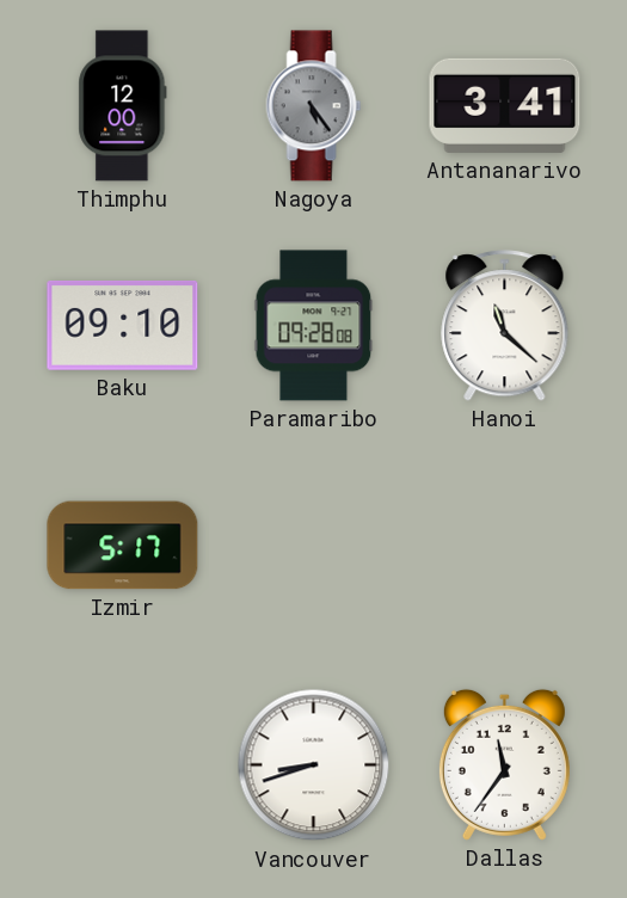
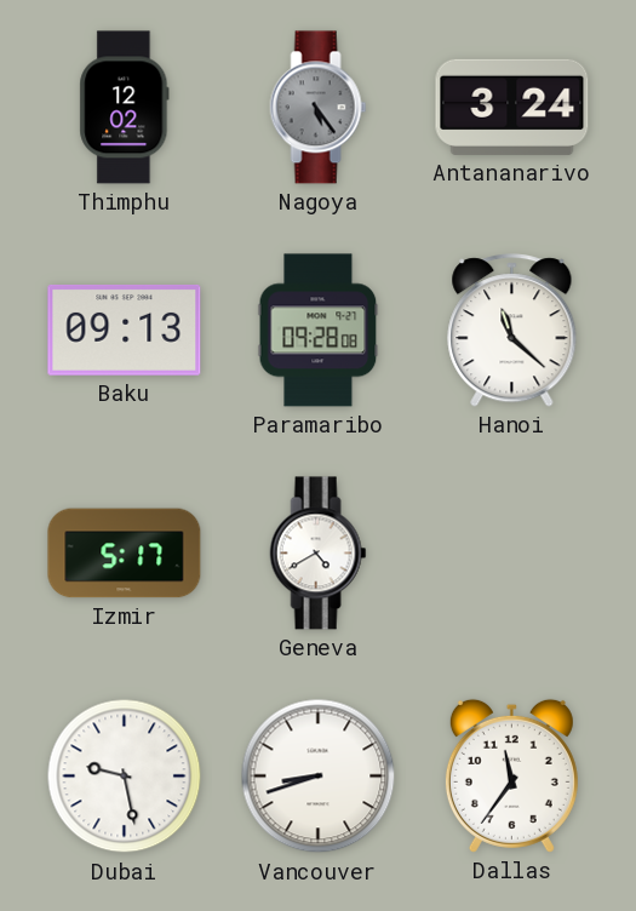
Thimphu: 12:00 -> 12:02 (125, 108)
Antananarivo: 3:41 -> 3:24 (512, 107)
Baku: 09:10 -> 09:13 (125, 330)
Geneva: none -> 4:40 (319, 554)
Dubai: none -> 9:28 (125, 777)
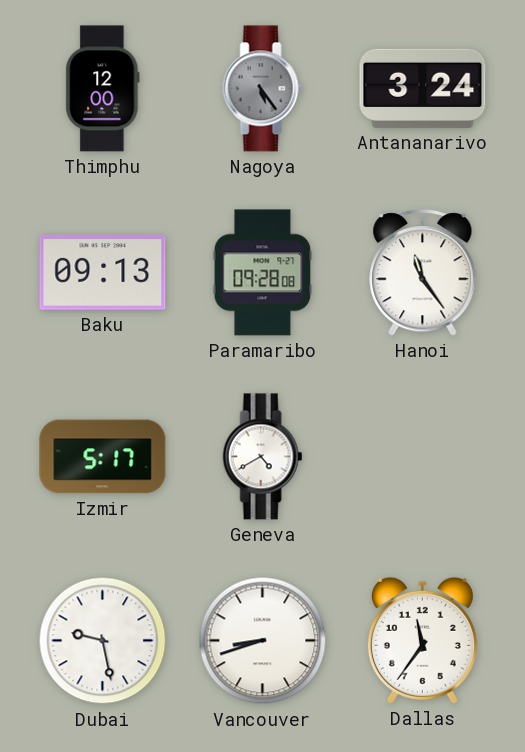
Thimphu: 12:02 -> 12:00 (103, 89)
Hanoi: 11:22 -> 11:24 (423, 273)
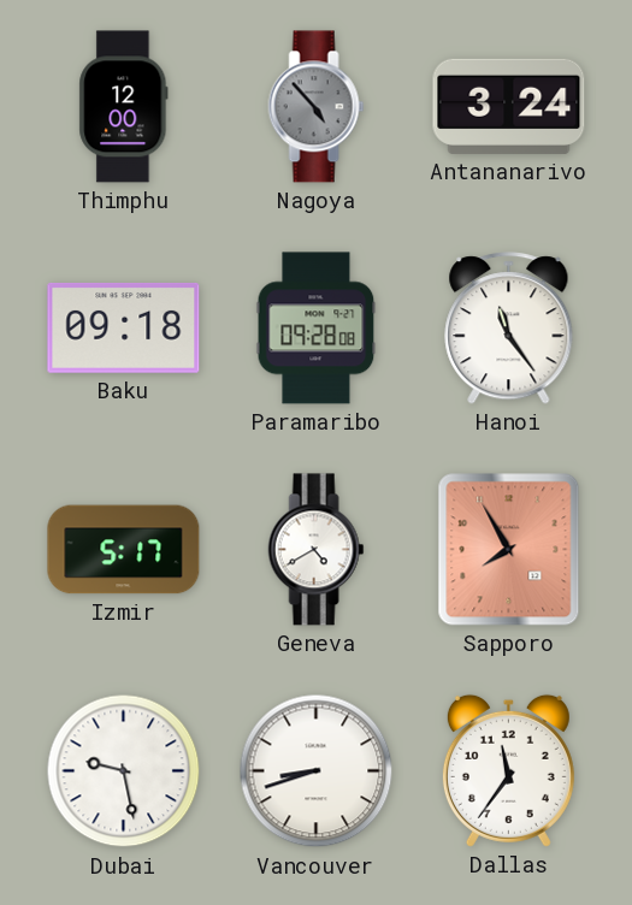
Nagoya: 5:24 -> 4:53 (317, 107)
Baku: 09:13 -> 09:18 (124, 327)
Sapporo: none -> 7:55 (509, 550)
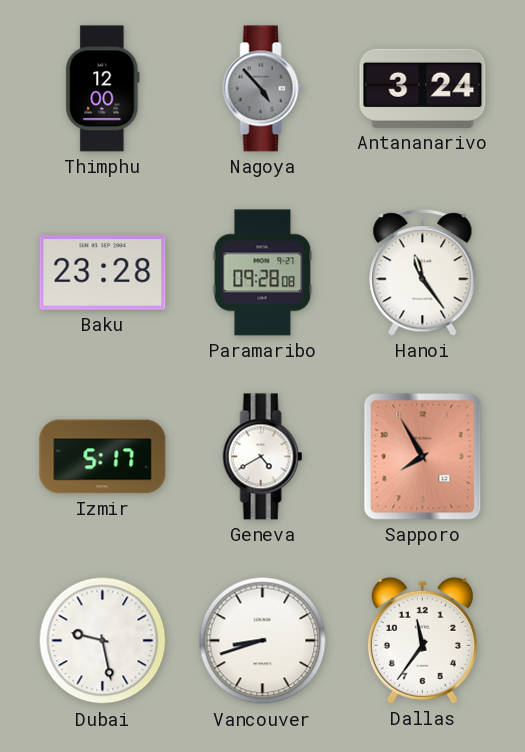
Baku: 09:18 -> 23:28 (103, 272)
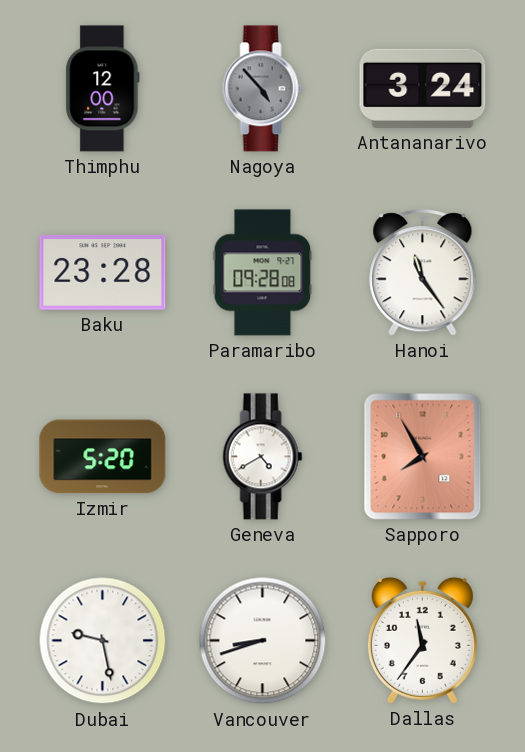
Izmir: 5:17 -> 5:20 (103, 457)
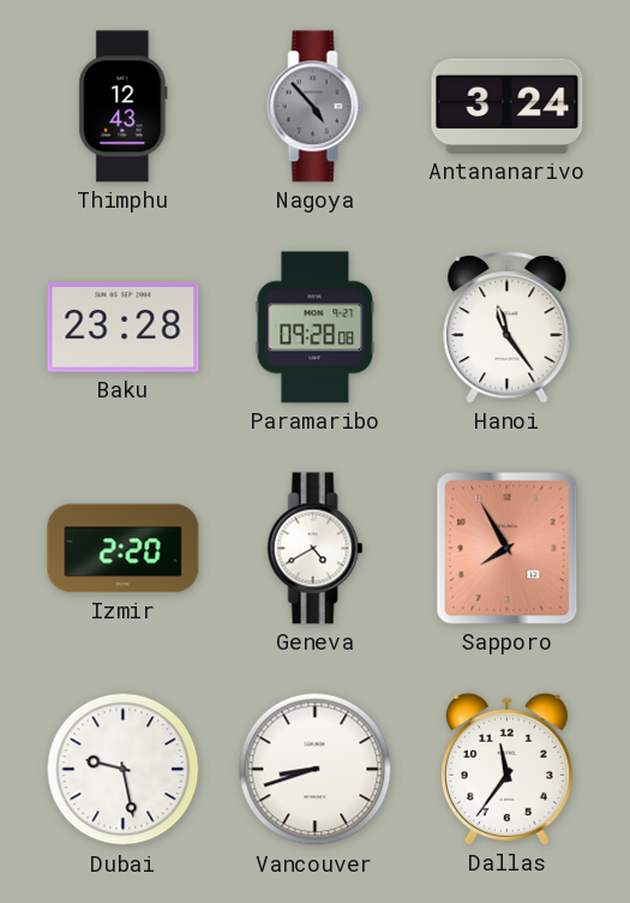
Thimphu: 12:00 -> 12:43 (124, 107)
Izmir: 5:20 -> 2:20 (124, 549)
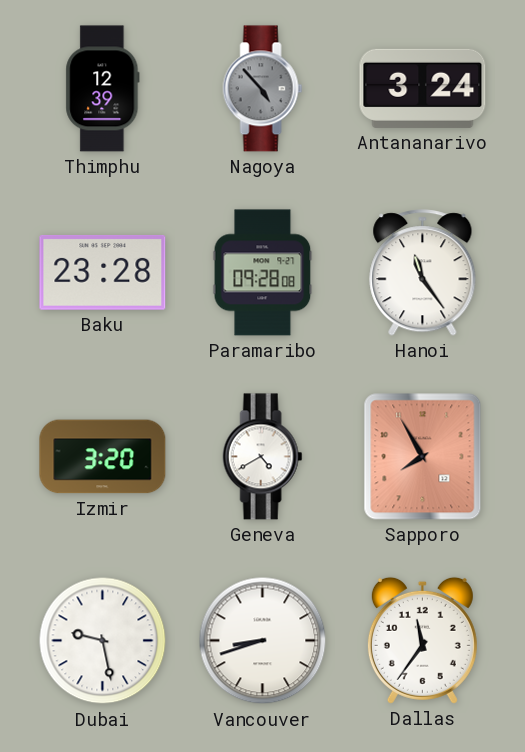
Thimphu: 12:43 -> 12:39 (103, 89)
Izmir: 2:20 -> 3:20 (103, 457)
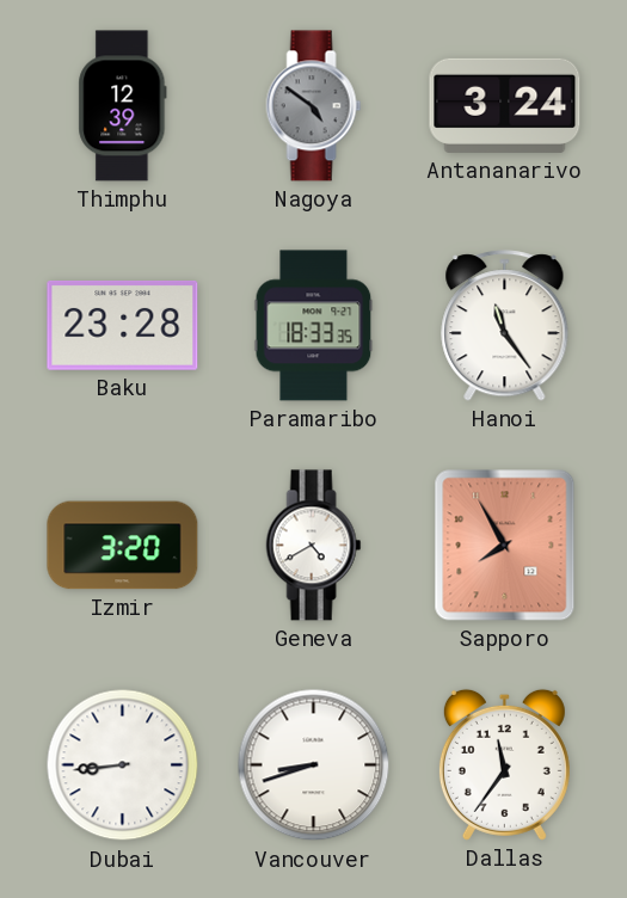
Nagoya: 4:53 -> 4:51 (314, 106)
Paramaribo: 09:28 -> 18:33 (314, 326)
Dubai: 9:28 -> 8:44 (123, 765)
